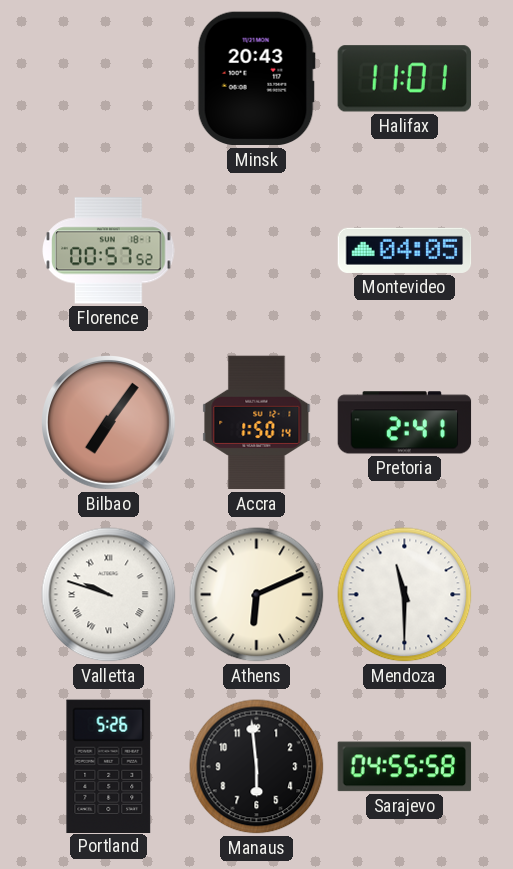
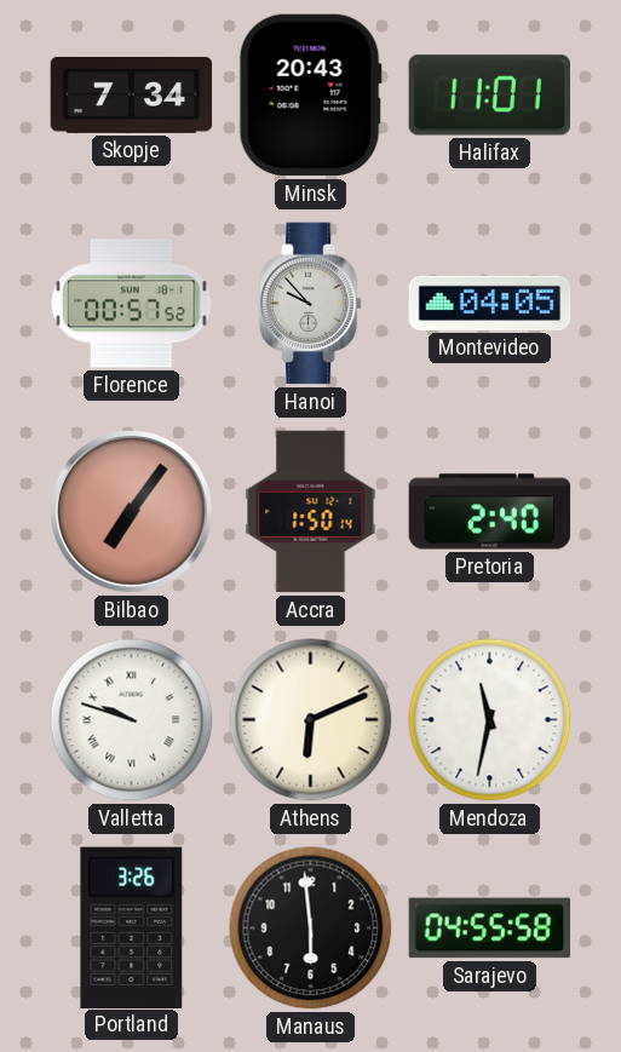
Skopje: none -> 7:34 (132, 96)
Hanoi: none -> 9:53 (311, 304)
Pretoria: 2:41 -> 2:40 (490, 512)
Mendoza: 11:30 -> 11:32 (490, 720)
Portland: 5:26 -> 3:26 (132, 927)
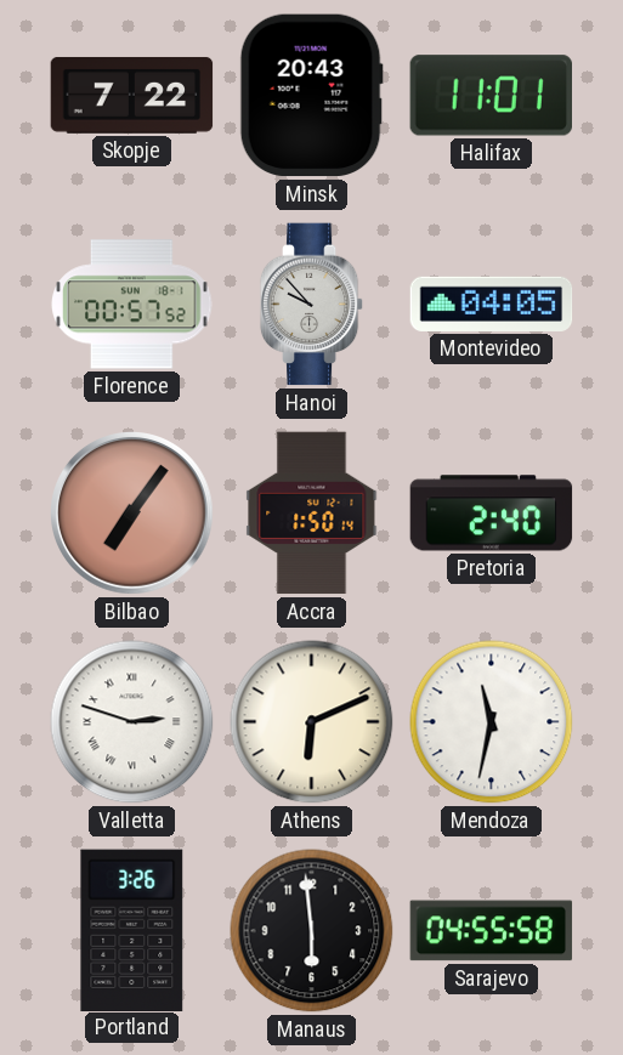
Skopje: 7:34 -> 7:22 (132, 96)
Valletta: 9:48 -> 2:48 (132, 722)
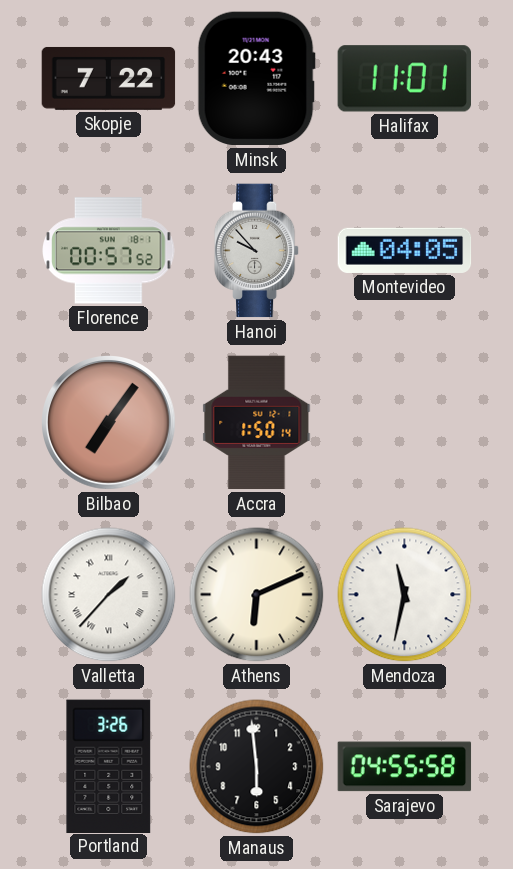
Pretoria: 2:40 -> none (492, 514)
Valletta: 2:48 -> 1:37 (109, 595)
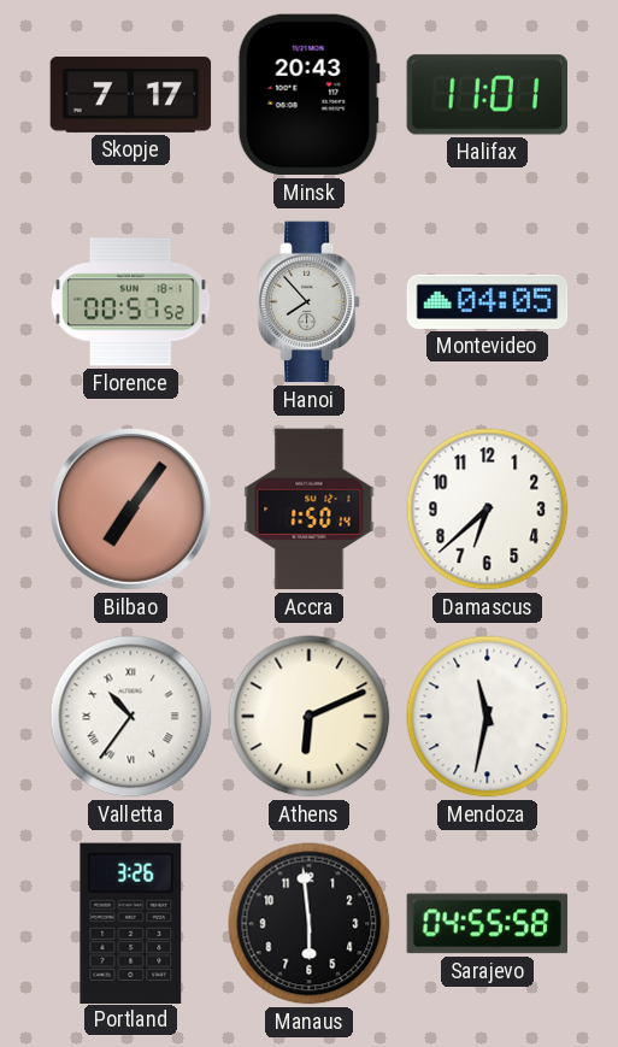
Skopje: 7:22 -> 7:17 (131, 95)
Hanoi: 9:53 -> 7:53 (310, 302)
Damascus: none -> 6:38 (488, 510)
Valletta: 1:37 -> 10:36 (131, 717)
